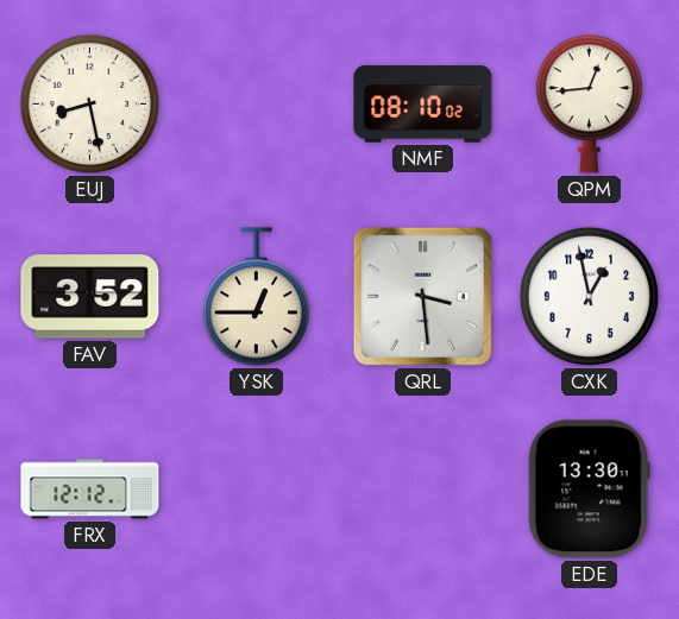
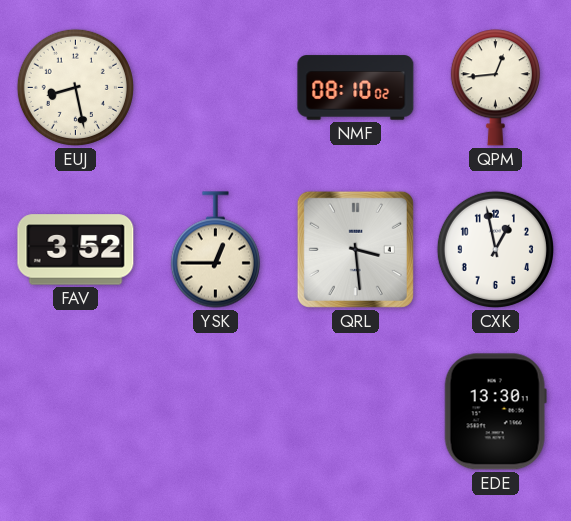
FRX: 12:12 -> none (90, 489)
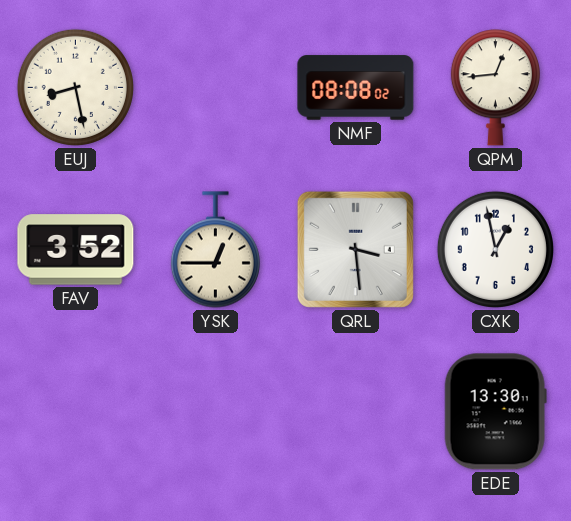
NMF: 08:10 -> 08:08 (356, 88)
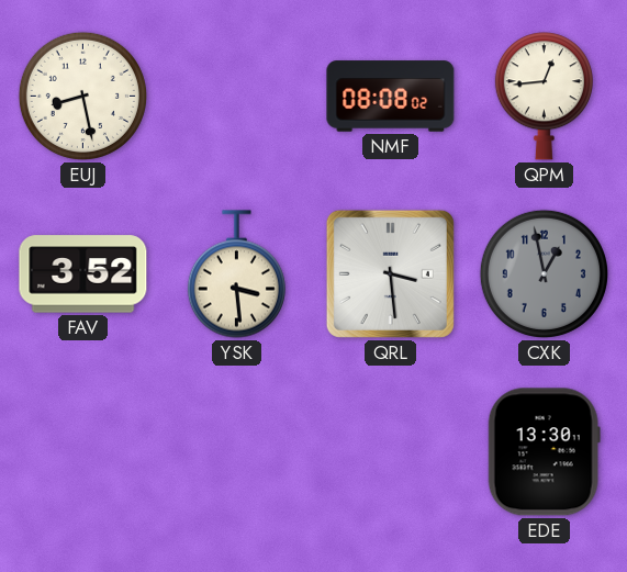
YSK: 12:45 -> 3:29 (236, 274)
CXK dial: white -> grey (544, 273)
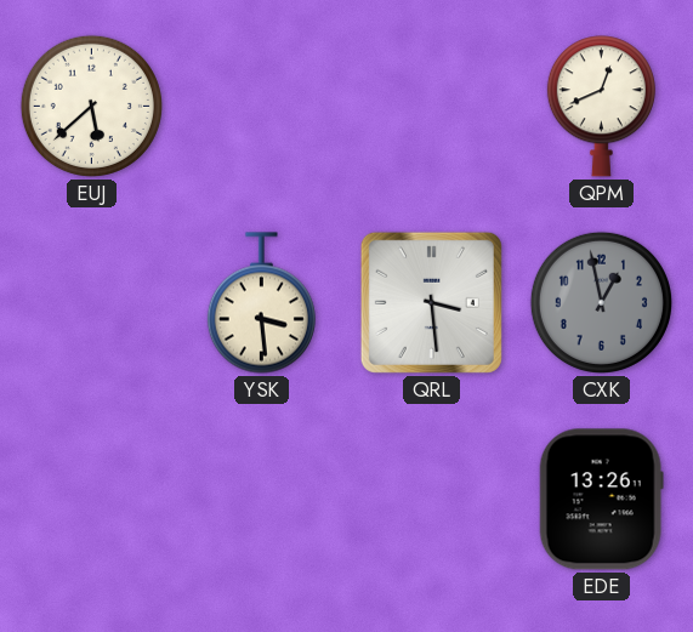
EUJ: 8:28 -> 5:38 (91, 106)
NMF: 08:08 -> none (391, 97)
QPM: 12:44 -> 12:41 (601, 107)
FAV: 3:52 -> none (83, 274)
EDE: 13:30 -> 13:26 (601, 500)
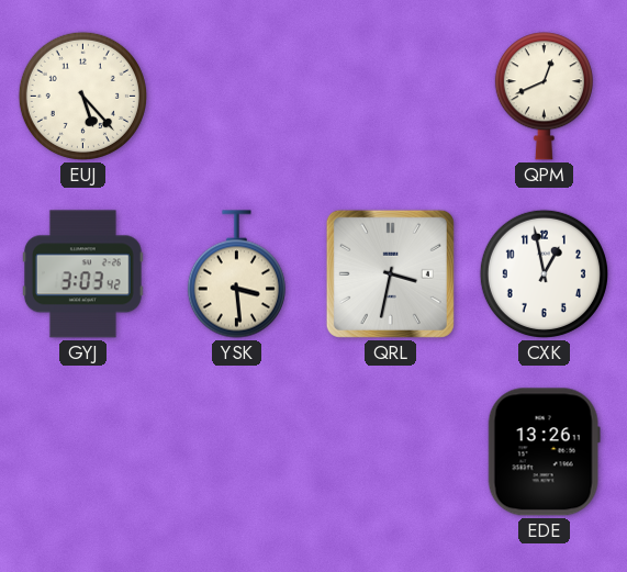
EUJ: 5:38 -> 5:23 (82, 96)
GYJ: none -> 3:03 (82, 274)
QRL: 3:29 -> 3:32 (390, 273)
CXK dial: grey -> white (544, 273)
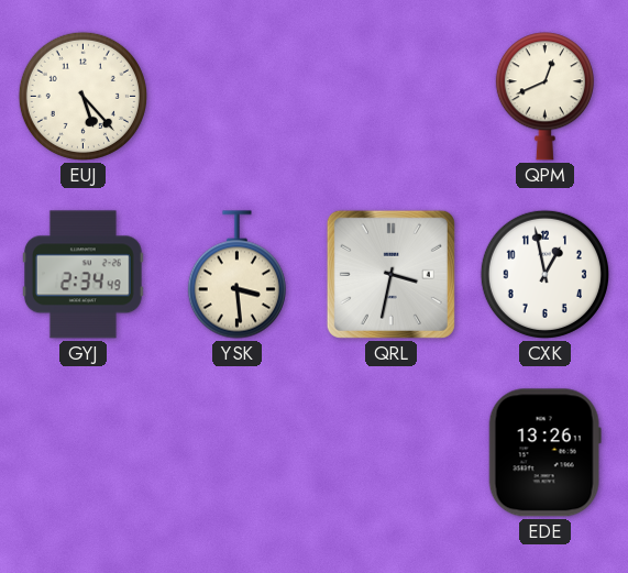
GYJ: 3:03 -> 2:34 (82, 275)
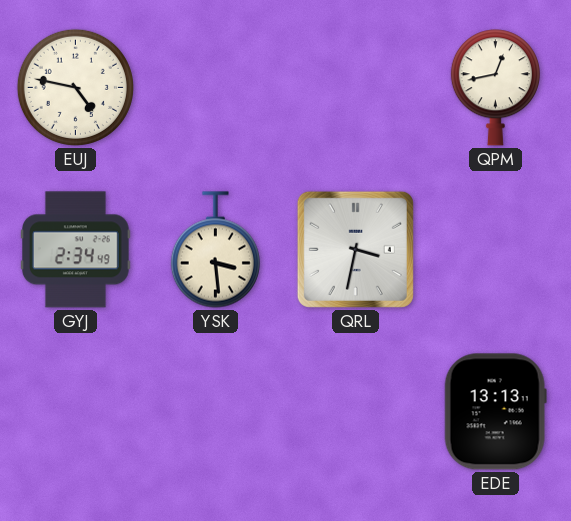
EUJ: 5:23 -> 4:47 (75, 87)
QPM: 12:41 -> 12:43 (495, 88)
CXK: 12:58 -> none (544, 274)
EDE: 13:26 -> 13:13 (495, 412)
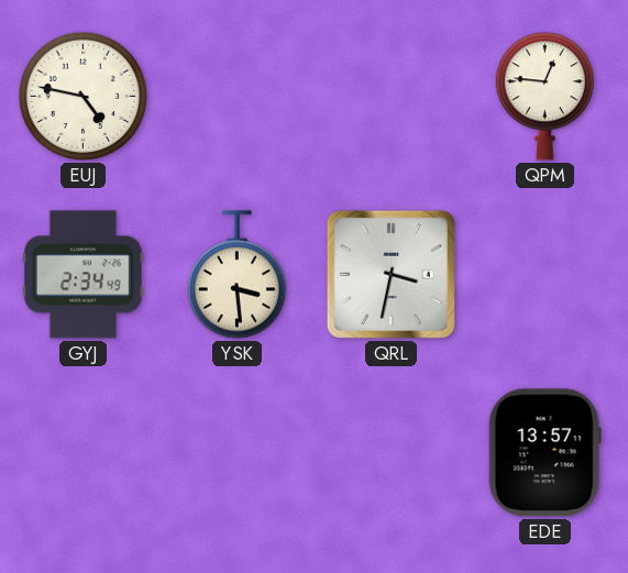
QPM: 12:43 -> 12:46 (544, 97)
EDE: 13:13 -> 13:57 (544, 453)
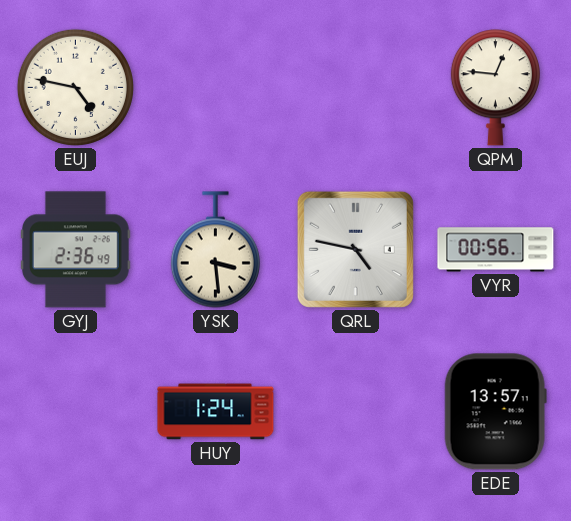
GYJ: 2:34 -> 2:36 (75, 250)
QRL: 3:32 -> 4:47 (355, 249)
VYR: none -> 00:56 (496, 250)
HUY: none -> 1:24 (216, 412)
